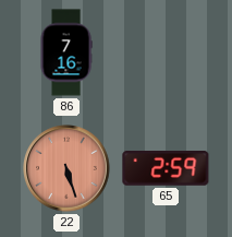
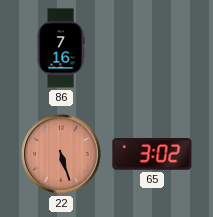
65: 2:59 -> 3:02 (152, 155)
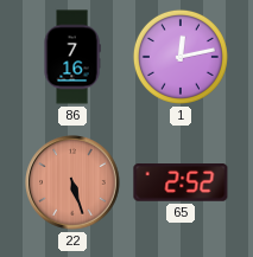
1: none -> 12:13 (181, 57)
65: 3:02 -> 2:52 (181, 184)
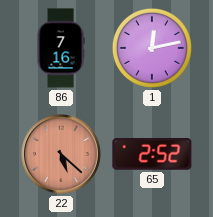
22: 5:27 -> 5:22 (61, 154)
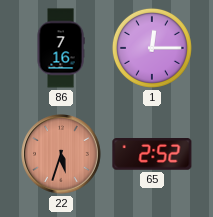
1: 12:13 -> 12:15 (152, 48)
22: 5:22 -> 5:33 (61, 154)
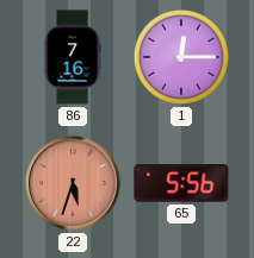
65: 2:52 -> 5:56 (181, 184)
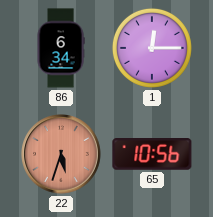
86: 7:16 -> 6:34 (61, 48)
65: 5:56 -> 10:56 (152, 155)
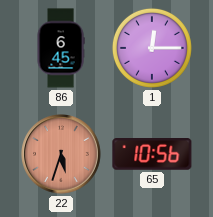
86: 6:34 -> 6:45 (61, 48)
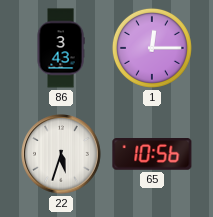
86: 6:45 -> 3:43 (61, 48)
22 dial: salmon -> white (61, 154)
